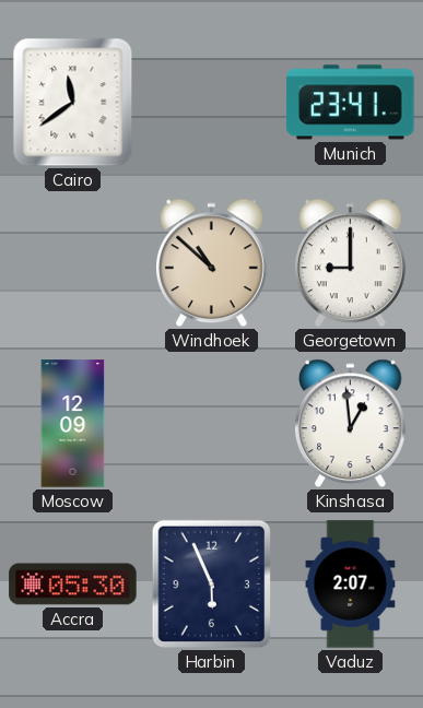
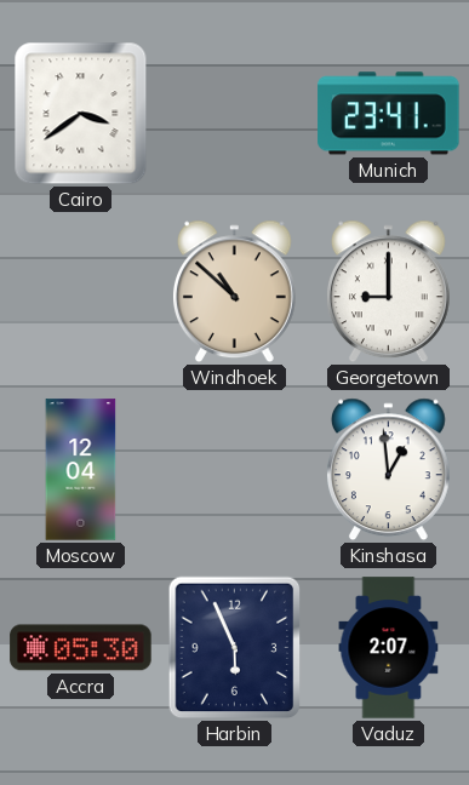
Cairo: 11:39 -> 3:39 (81, 114)
Moscow: 12:09 -> 12:04 (81, 470)
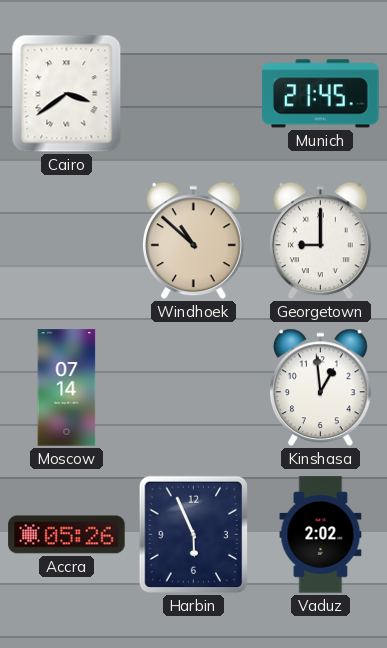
Munich: 23:41 -> 21:45 (321, 94)
Moscow: 12:04 -> 07:14 (67, 388)
Accra: 05:30 -> 05:26 (67, 535)
Vaduz: 2:07 -> 2:02 (321, 535)
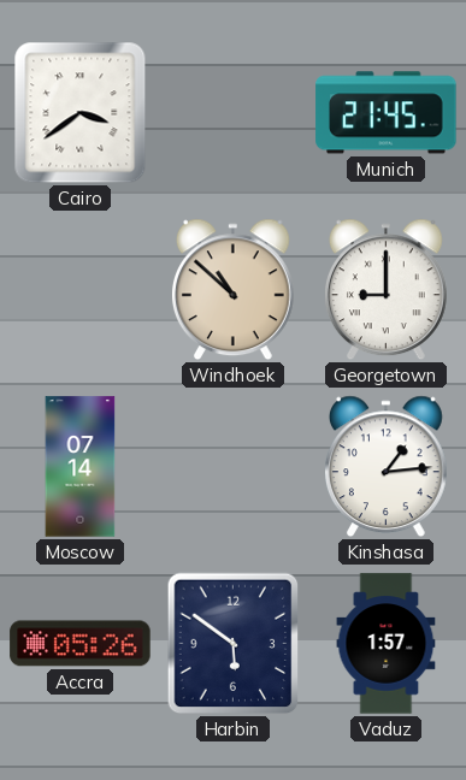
Kinshasa: 12:59 -> 1:14 (385, 467)
Harbin: 5:56 -> 5:51 (234, 644)
Vaduz: 2:02 -> 1:57 (387, 644)
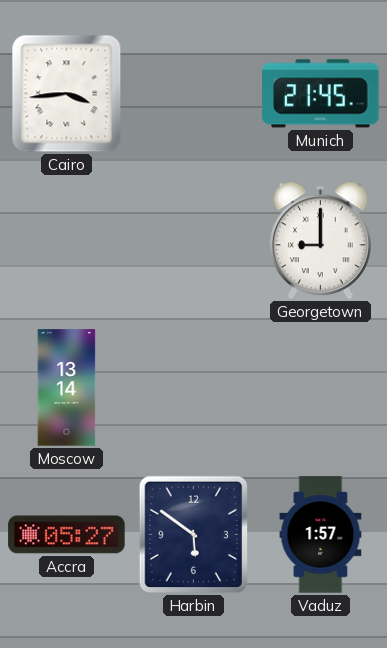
Cairo: 3:39 -> 3:44 (67, 94)
Windhoek: 10:52 -> none (232, 290)
Moscow: 07:14 -> 13:14 (67, 388)
Kinshasa: 1:14 -> none (385, 467)
Accra: 05:26 -> 05:27 (67, 535)
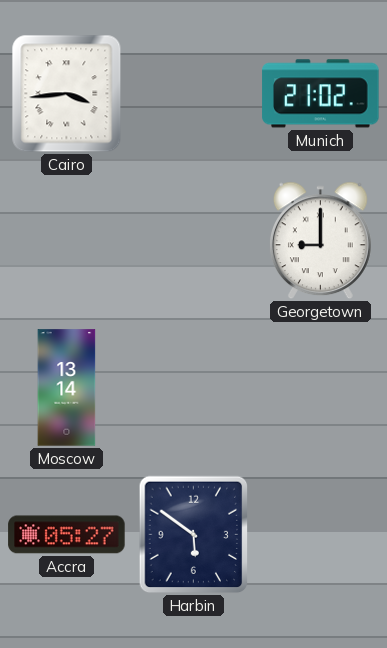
Munich: 21:45 -> 21:02 (321, 94)
Vaduz: 1:57 -> none (321, 535)
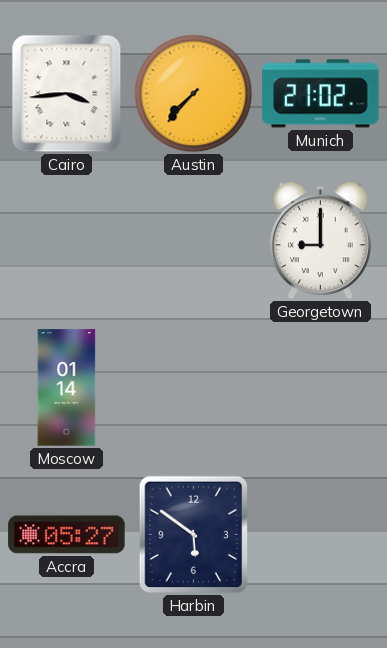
Austin: none -> 7:37 (194, 94)
Moscow: 13:14 -> 01:14 (67, 388)
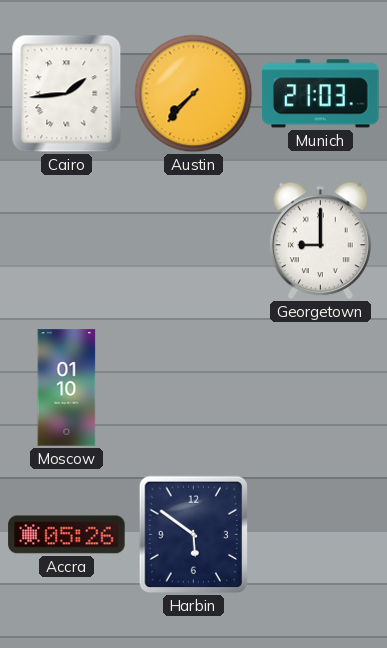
Cairo: 3:44 -> 1:44 (67, 94)
Munich: 21:02 -> 21:03 (321, 94)
Moscow: 01:14 -> 01:10 (67, 388)
Accra: 05:27 -> 05:26 (67, 535)
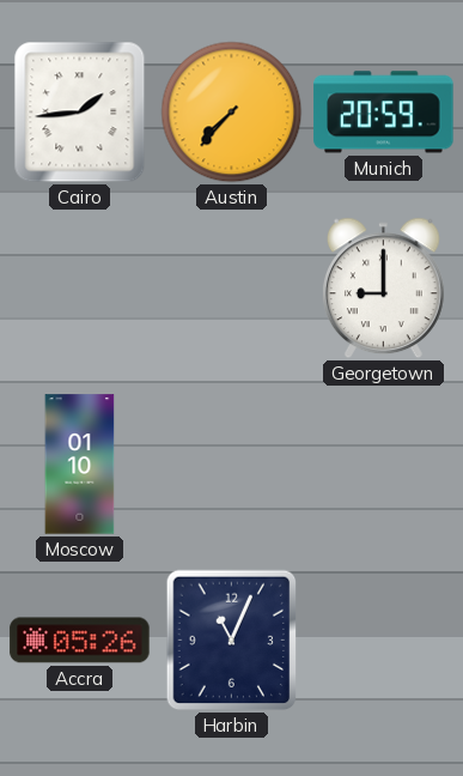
Munich: 21:03 -> 20:59 (384, 113)
Harbin: 5:51 -> 11:04 (232, 641)
